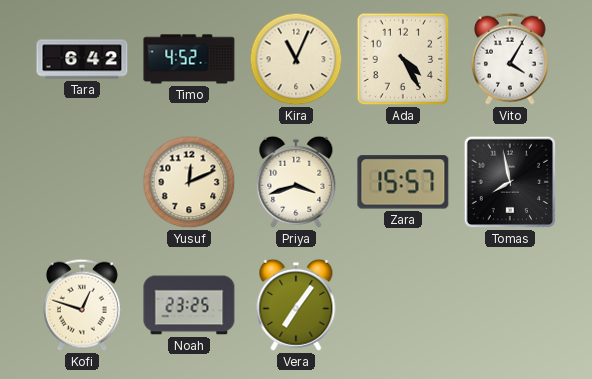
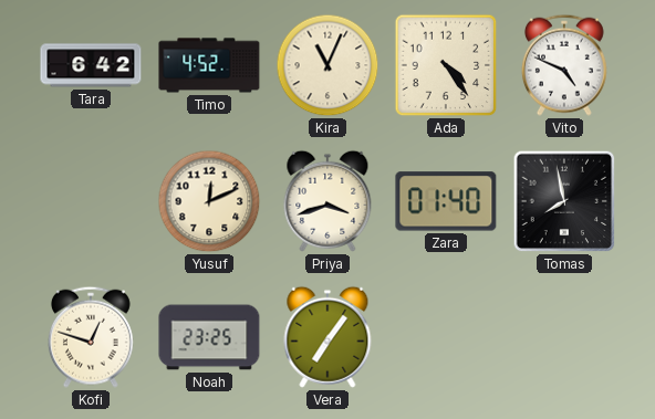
Ada: 4:25 -> 4:24 (446, 65)
Vito: 4:05 -> 4:49 (564, 65)
Zara: 15:57 -> 01:40 (446, 201)
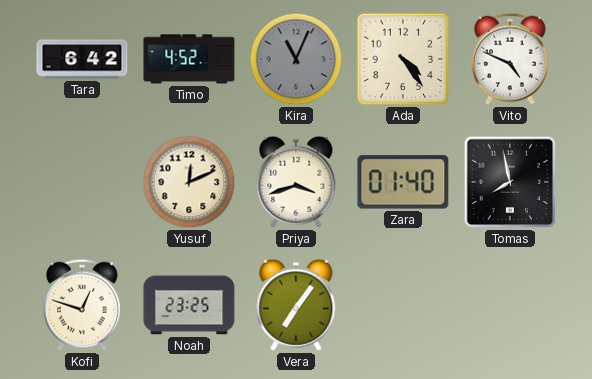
Kira dial: cream -> grey (296, 59)
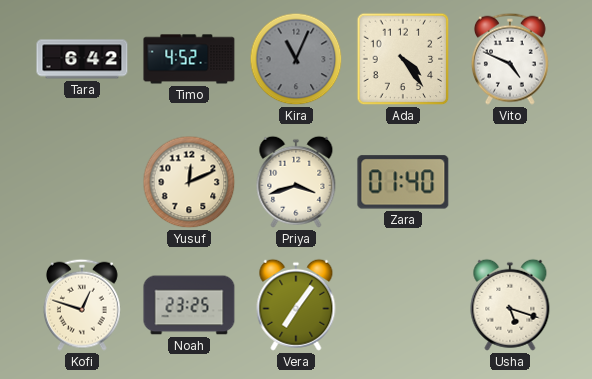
Tomas: 7:58 -> none (510, 182)
Usha: none -> 5:18 (510, 305)
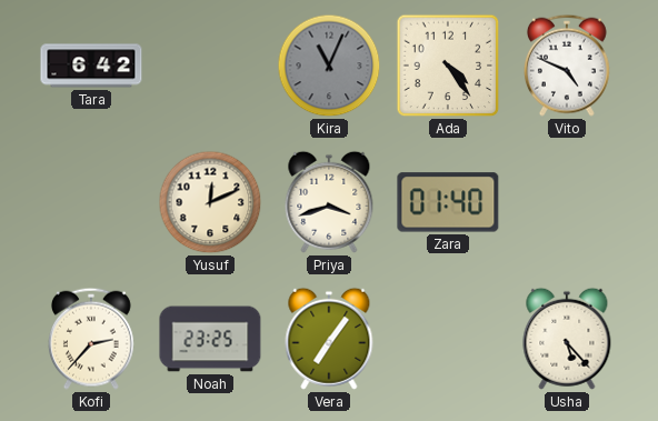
Timo: 4:52 -> none (189, 59)
Kofi: 12:48 -> 2:37 (91, 339)
Usha: 5:18 -> 5:23 (567, 339)
